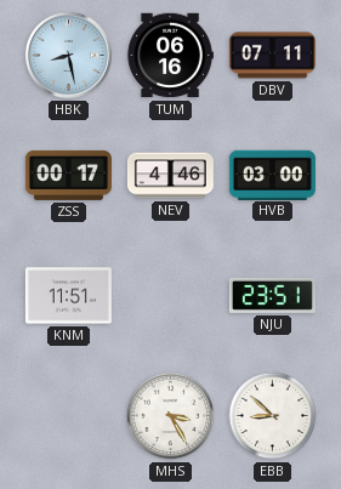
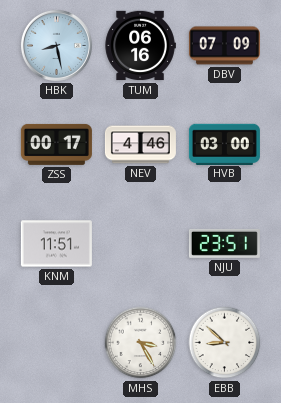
DBV: 07:11 -> 07:09 (224, 46)
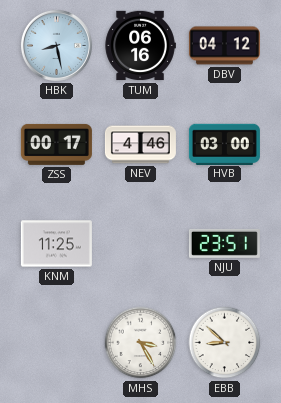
DBV: 07:09 -> 04:12 (224, 46)
KNM: 11:51 -> 11:25 (56, 244)
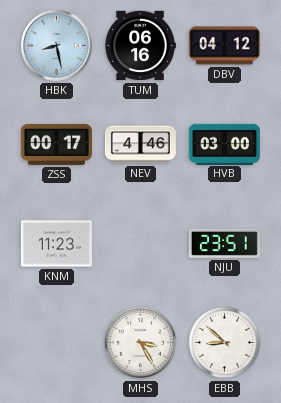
KNM: 11:25 -> 11:23 (56, 244)
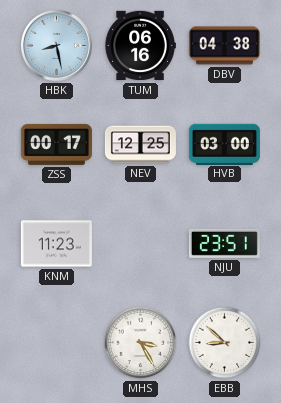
DBV: 04:12 -> 04:38 (224, 46)
NEV: 4:46 -> 12:25 (140, 145)
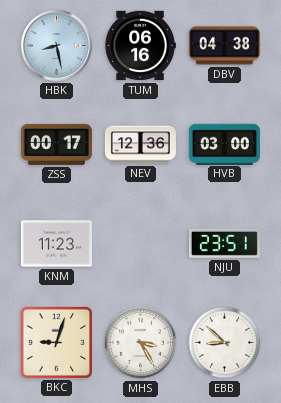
NEV: 12:25 -> 12:36 (140, 145)
BKC: none -> 9:03 (56, 342)
